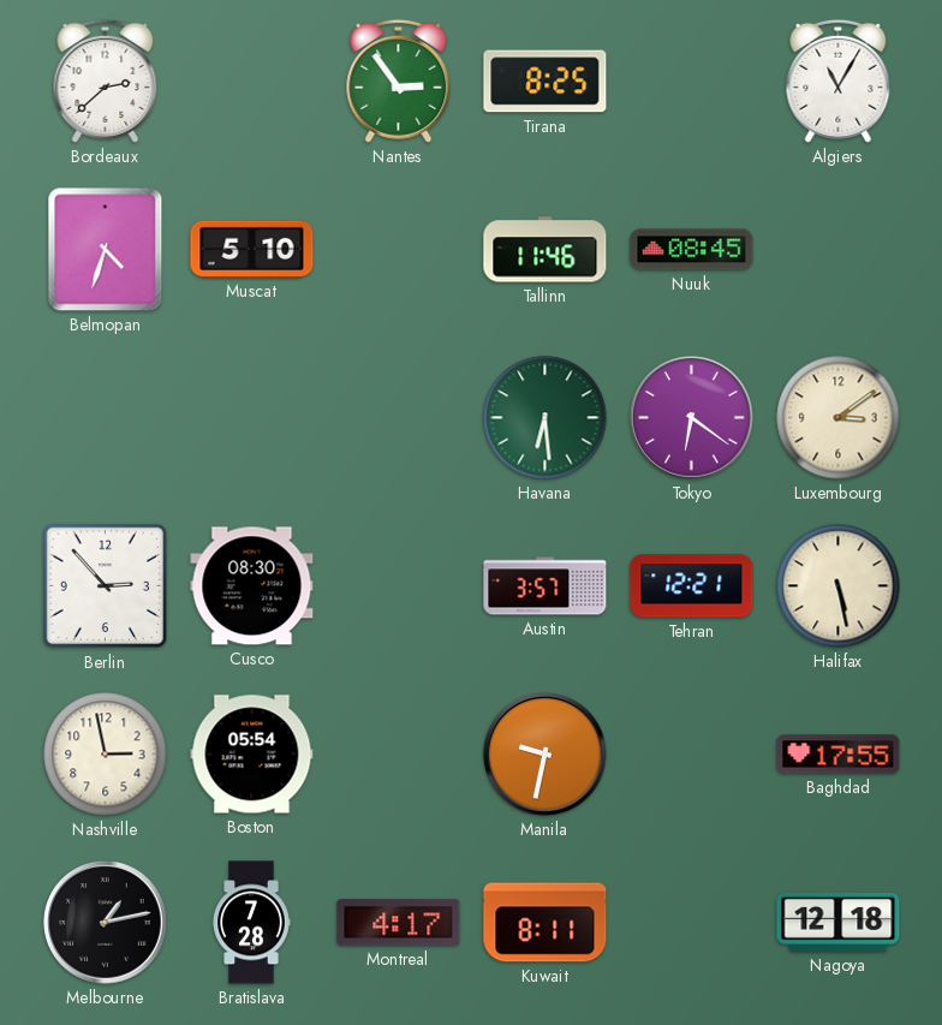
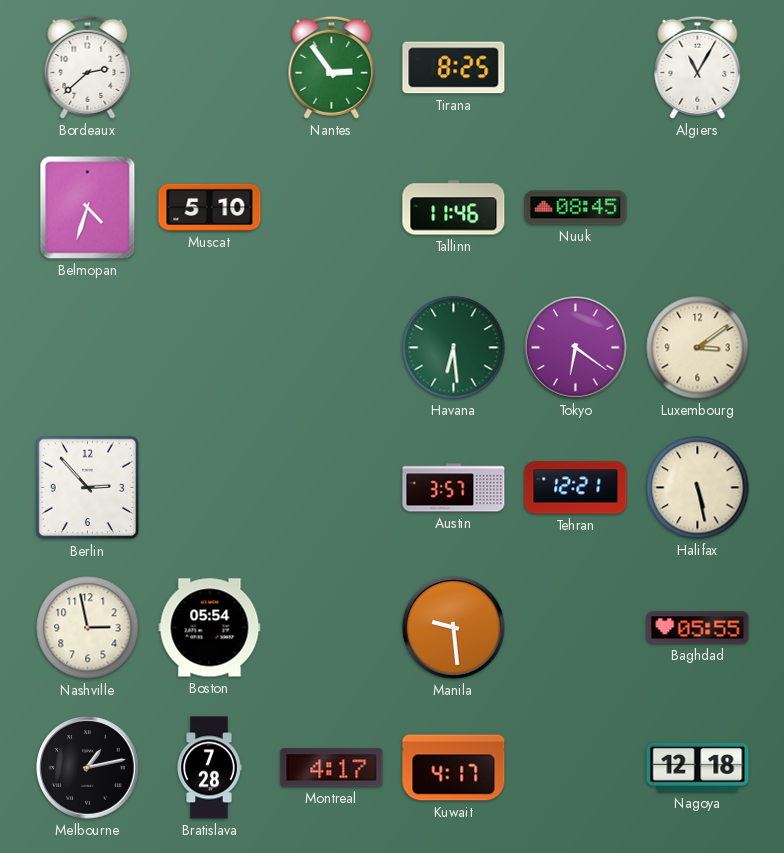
Cusco: 08:30 -> none (252, 586)
Manila: 9:32 -> 9:29 (454, 628)
Baghdad: 17:55 -> 05:55 (698, 628)
Kuwait: 8:11 -> 4:17 (454, 768)
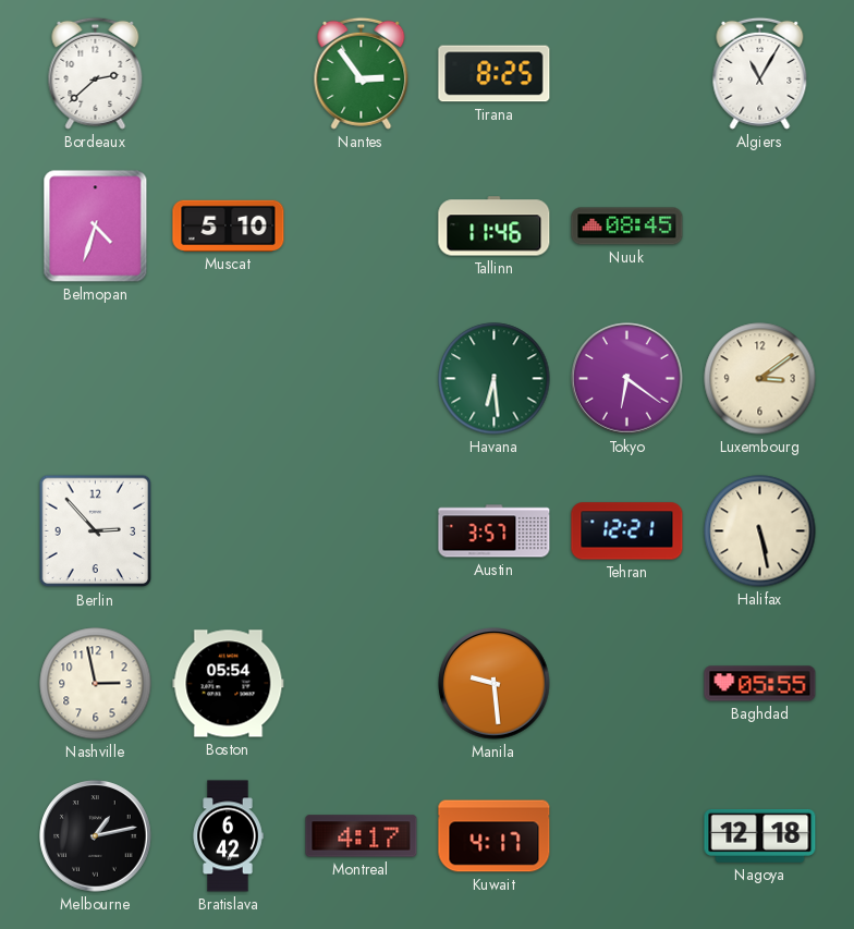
Bratislava: 7:28 -> 6:42 (228, 836)
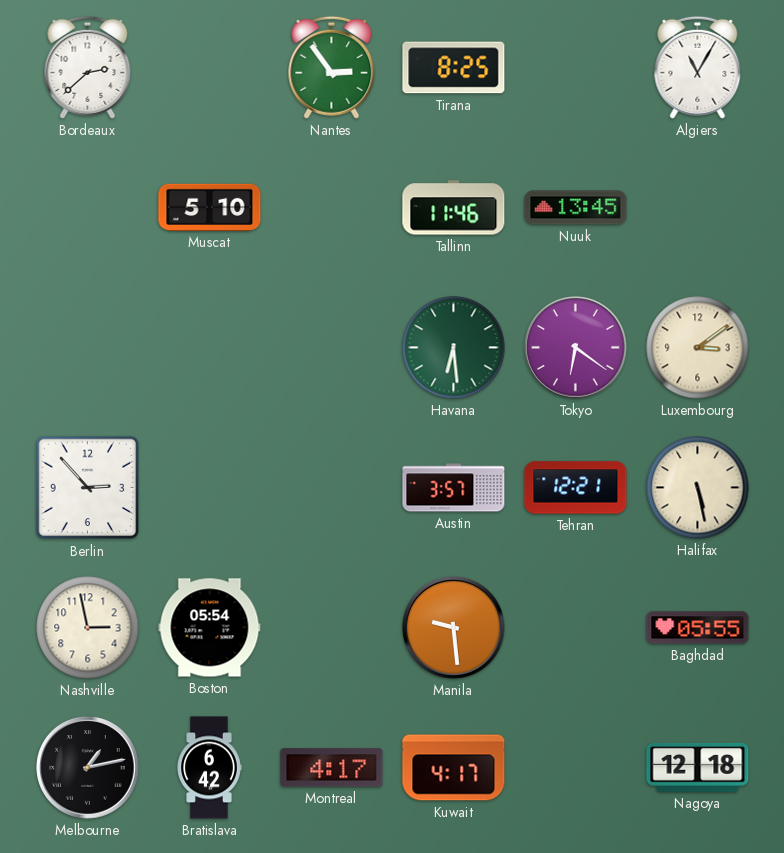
Belmopan: 4:33 -> none (96, 227)
Nuuk: 08:45 -> 13:45 (576, 208)
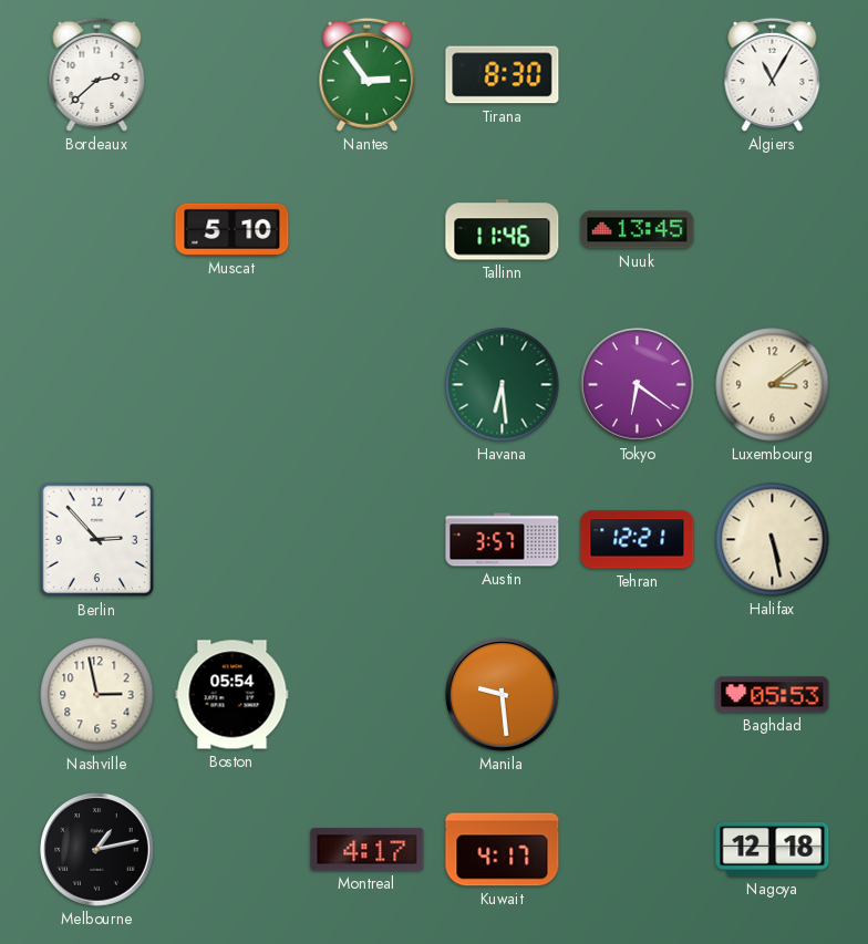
Tirana: 8:25 -> 8:30 (503, 75)
Baghdad: 05:55 -> 05:53 (773, 695)
Bratislava: 6:42 -> none (209, 768)
